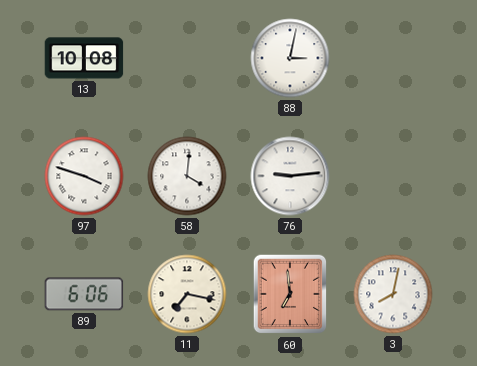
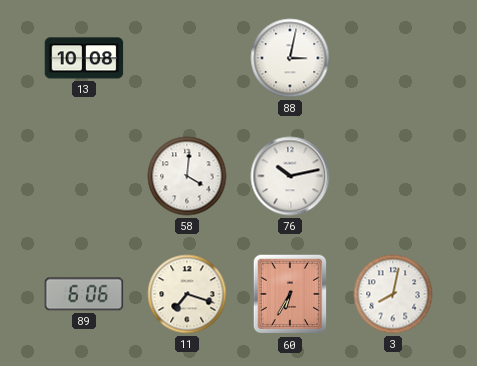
97: 3:48 -> none (84, 176)
76: 9:14 -> 10:13 (290, 176)
11: 7:17 -> 7:18 (187, 294)
60: 6:59 -> 6:35 (290, 294)
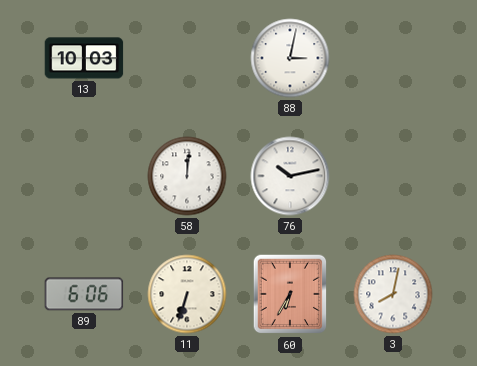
13: 10:08 -> 10:03 (84, 58)
58: 4:01 -> 12:01 (187, 176)
11: 7:18 -> 6:33 (187, 294)
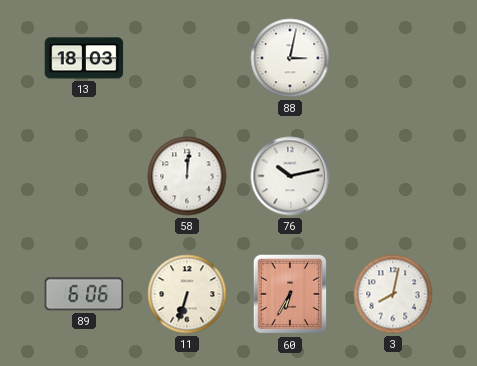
13: 10:03 -> 18:03 (84, 58)
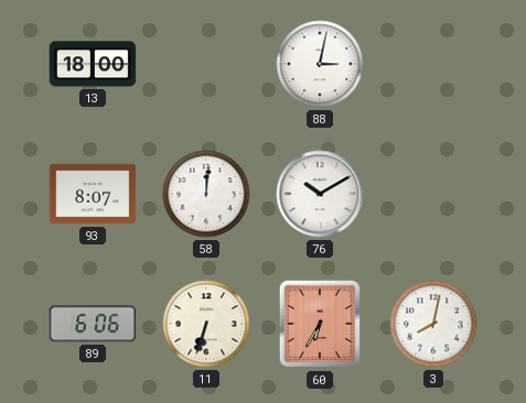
13: 18:03 -> 18:00 (93, 64)
93: none -> 8:07 (93, 194)
76: 10:13 -> 10:10 (320, 194)
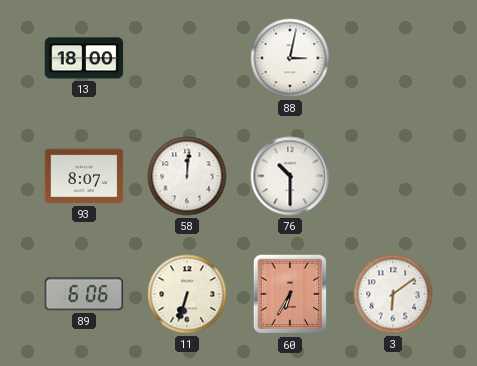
76: 10:10 -> 10:30 (290, 176)
3: 8:02 -> 6:09 (393, 294)
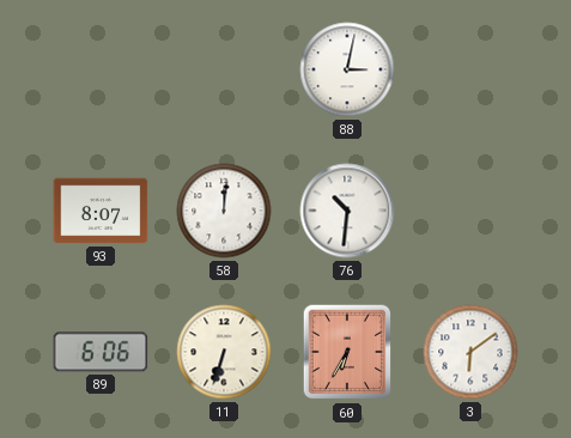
13: 18:00 -> none (84, 58)
76: 10:30 -> 10:31 (347, 211)
